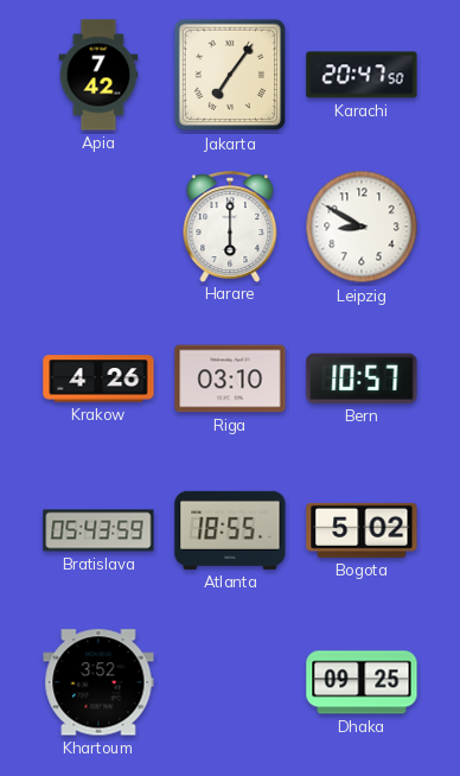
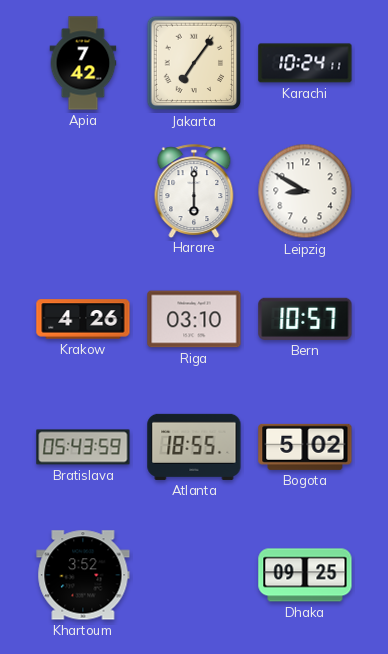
Karachi: 20:47 -> 10:24 (305, 63)
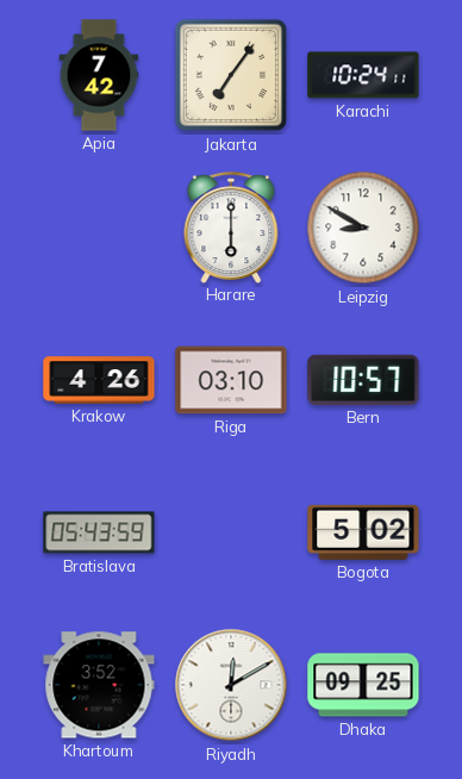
Atlanta: 18:55 -> none (194, 447)
Riyadh: none -> 12:10 (231, 685)
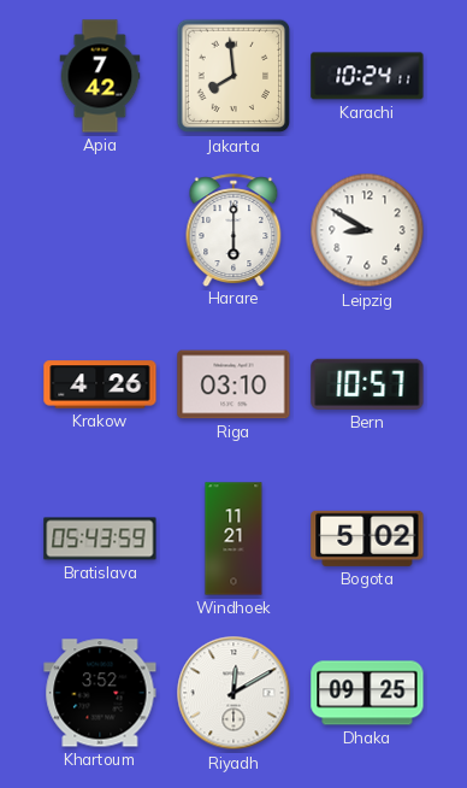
Jakarta: 7:06 -> 7:59 (233, 76)
Windhoek: none -> 11:21 (233, 539)
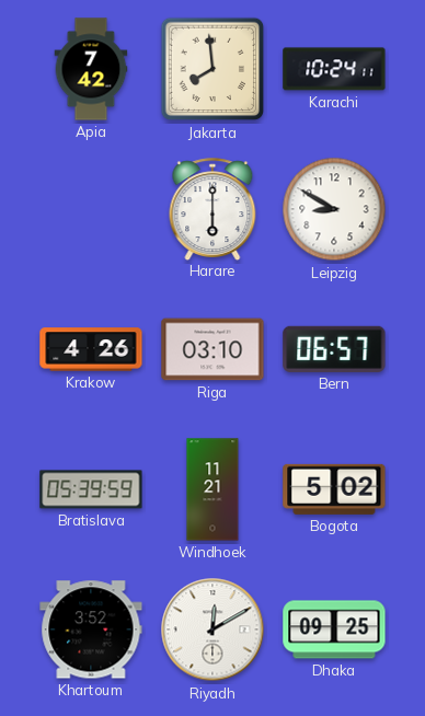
Bern: 10:57 -> 06:57 (334, 349)
Bratislava: 05:43 -> 05:39 (91, 489)
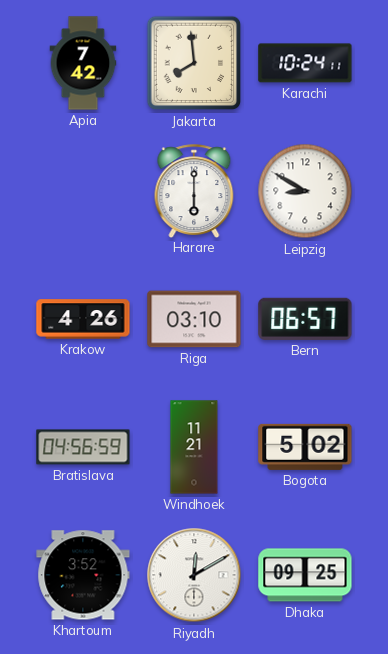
Bratislava: 05:39 -> 04:56 (83, 447)
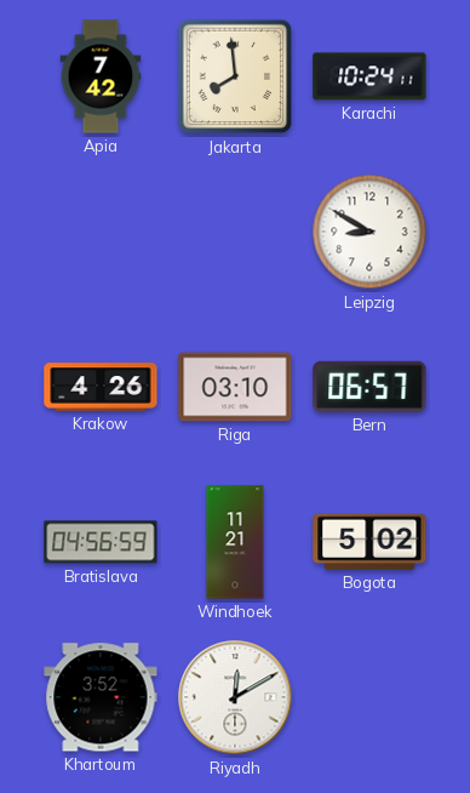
Harare: 6:00 -> none (194, 191)
Dhaka: 09:25 -> none (305, 575)
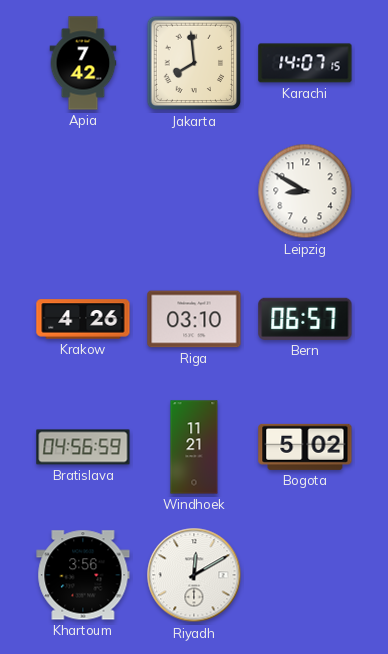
Karachi: 10:24 -> 14:07 (305, 63)
Khartoum: 3:52 -> 3:56 (83, 575)
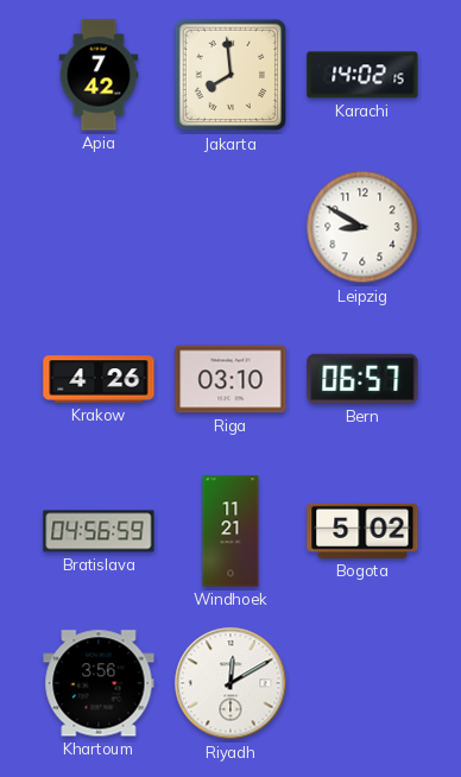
Karachi: 14:07 -> 14:02 (362, 75)
